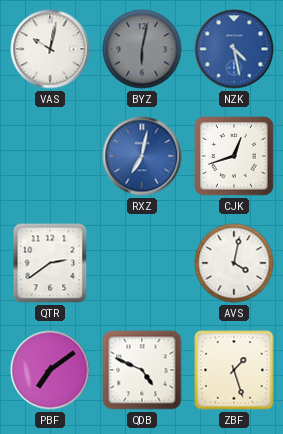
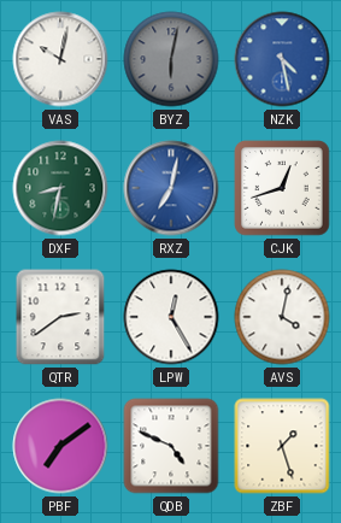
DXF: none -> 8:32 (60, 188)
LPW: none -> 12:25 (171, 317)
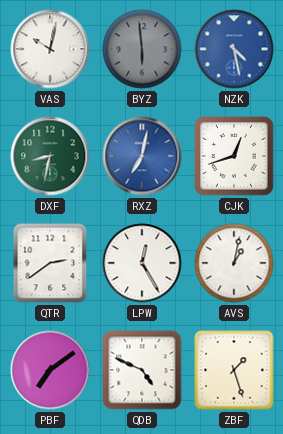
BYZ: 6:02 -> 5:59 (142, 49)
AVS: 4:02 -> 1:02 (234, 263)
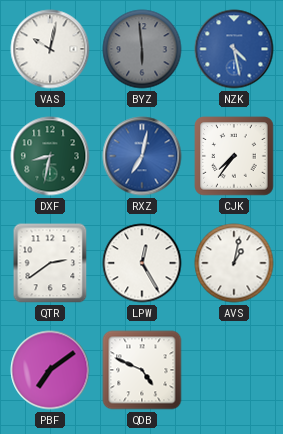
CJK: 12:42 -> 7:36 (234, 156)
ZBF: 1:27 -> none (234, 370)
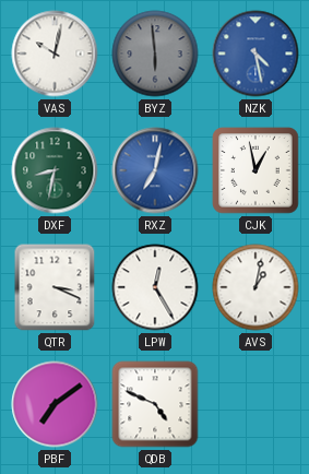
CJK: 7:36 -> 12:58 (255, 170)
QTR: 2:39 -> 3:19 (55, 287)
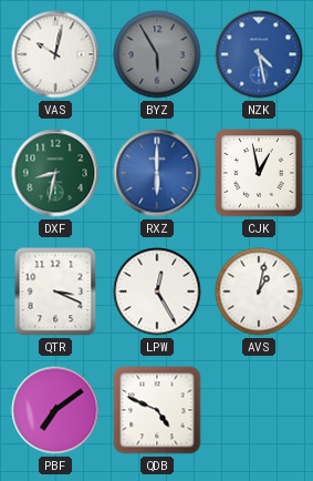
BYZ: 5:59 -> 5:55 (157, 54)
RXZ: 7:02 -> 6:00 (157, 173)
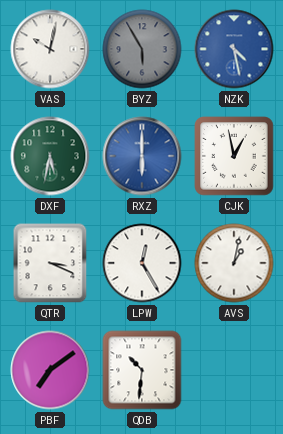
DXF: 8:32 -> 5:32 (50, 156)
QDB: 4:49 -> 10:31 (142, 370)
